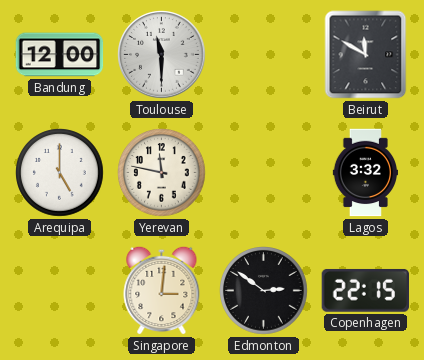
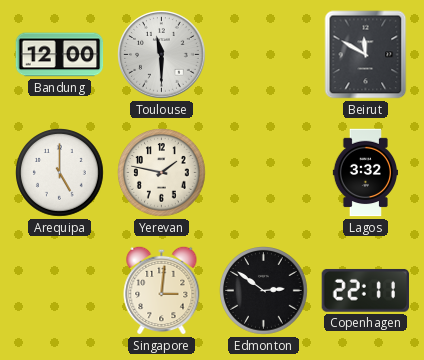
Yerevan: 11:47 -> 1:47 (162, 173)
Copenhagen: 22:15 -> 22:11 (365, 291)
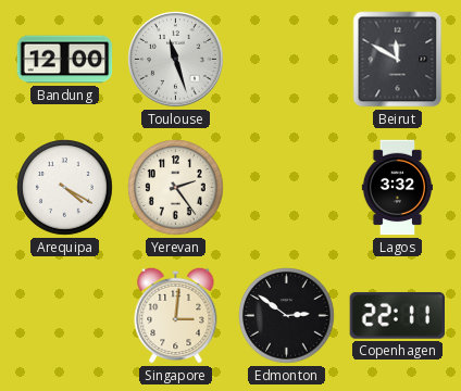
Toulouse: 11:30 -> 11:27 (176, 60)
Arequipa: 5:00 -> 4:20 (65, 188)
Yerevan: 1:47 -> 2:24 (176, 188)
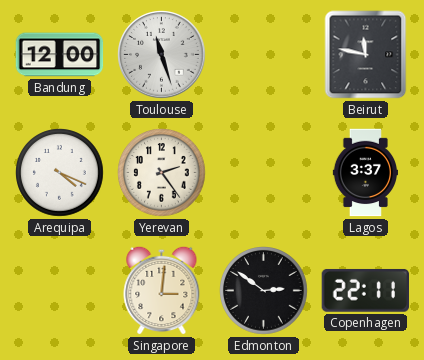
Beirut: 11:50 -> 11:47 (366, 55)
Arequipa: 4:20 -> 4:19 (60, 173)
Lagos: 3:32 -> 3:37 (365, 173)
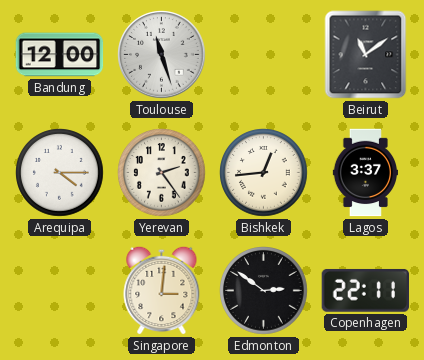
Beirut: 11:47 -> 11:09 (366, 55)
Arequipa: 4:19 -> 4:15 (60, 173)
Bishkek: none -> 12:44 (264, 173)
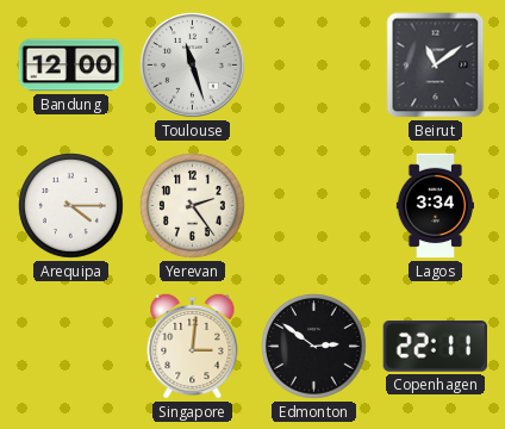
Bishkek: 12:44 -> none (264, 173)
Lagos: 3:37 -> 3:34 (435, 206)
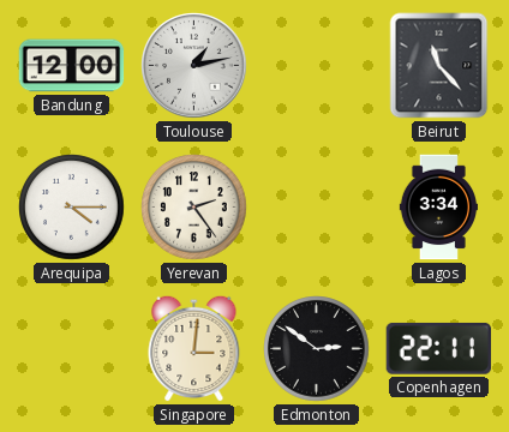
Toulouse: 11:27 -> 1:13 (194, 66)
Beirut: 11:09 -> 11:23 (439, 66)
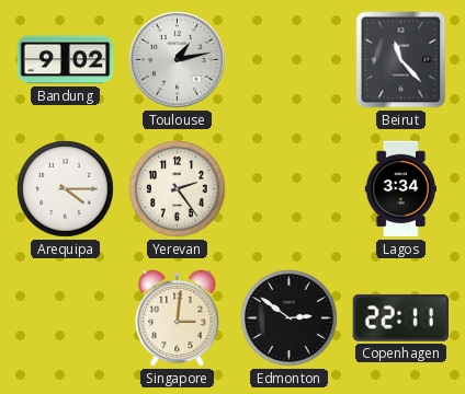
Bandung: 12:00 -> 9:02 (66, 60)
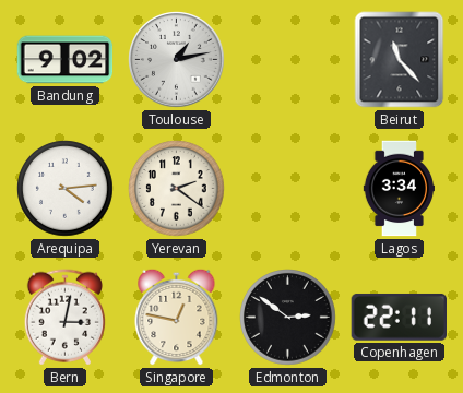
Arequipa: 4:15 -> 4:14 (66, 189)
Yerevan: 2:24 -> 2:21 (177, 189)
Bern: none -> 3:02 (64, 318)
Singapore: 3:01 -> 12:47 (177, 317)
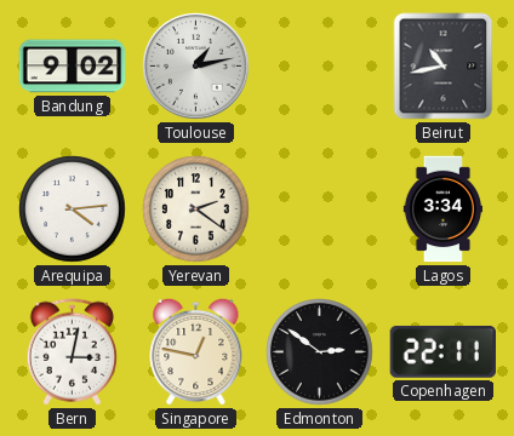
Beirut: 11:23 -> 10:43 (444, 67)
